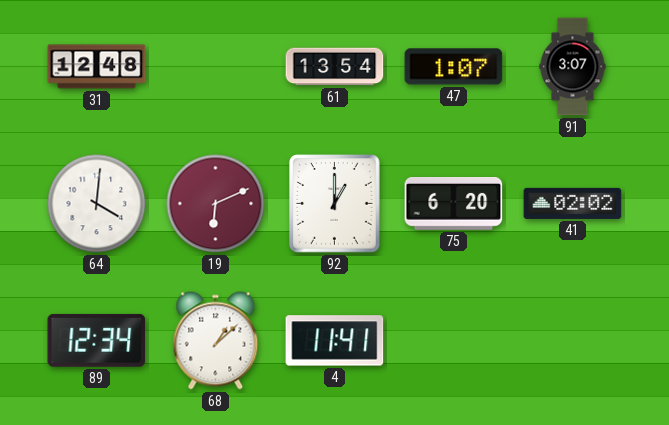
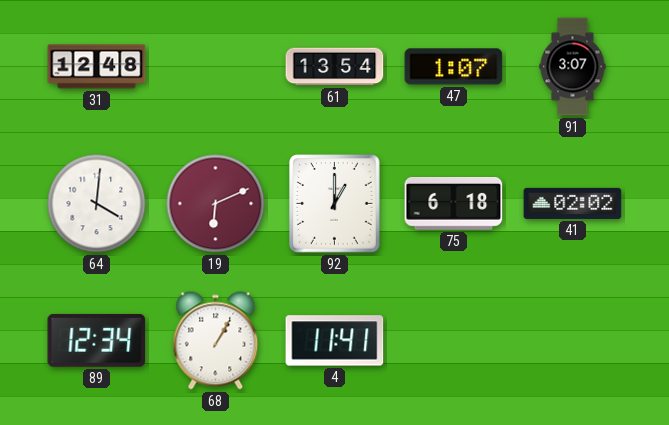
75: 6:20 -> 6:18 (454, 204)
68: 1:08 -> 1:05 (216, 341)
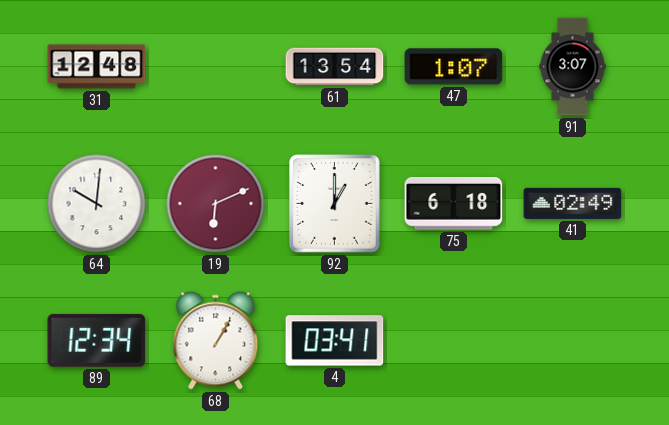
64: 4:01 -> 10:01 (97, 204)
41: 02:02 -> 02:49 (573, 203)
4: 11:41 -> 03:41 (335, 341)
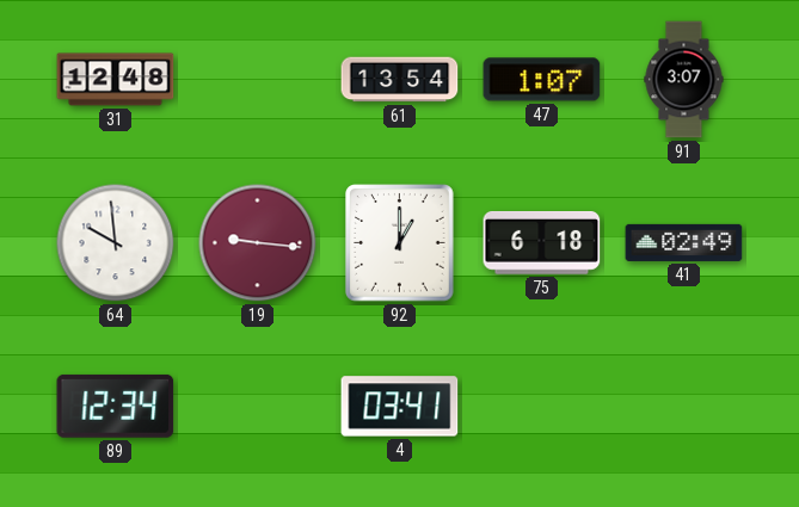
64: 10:01 -> 9:59 (116, 243)
19: 6:11 -> 9:16 (258, 243)
68: 1:05 -> none (216, 341)
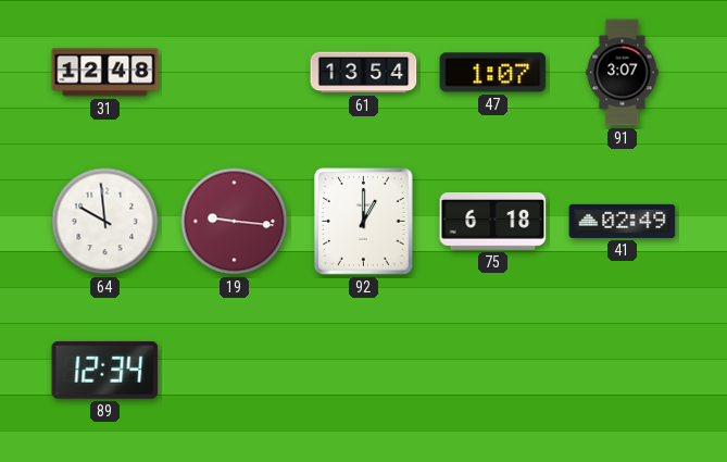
4: 03:41 -> none (400, 407)
